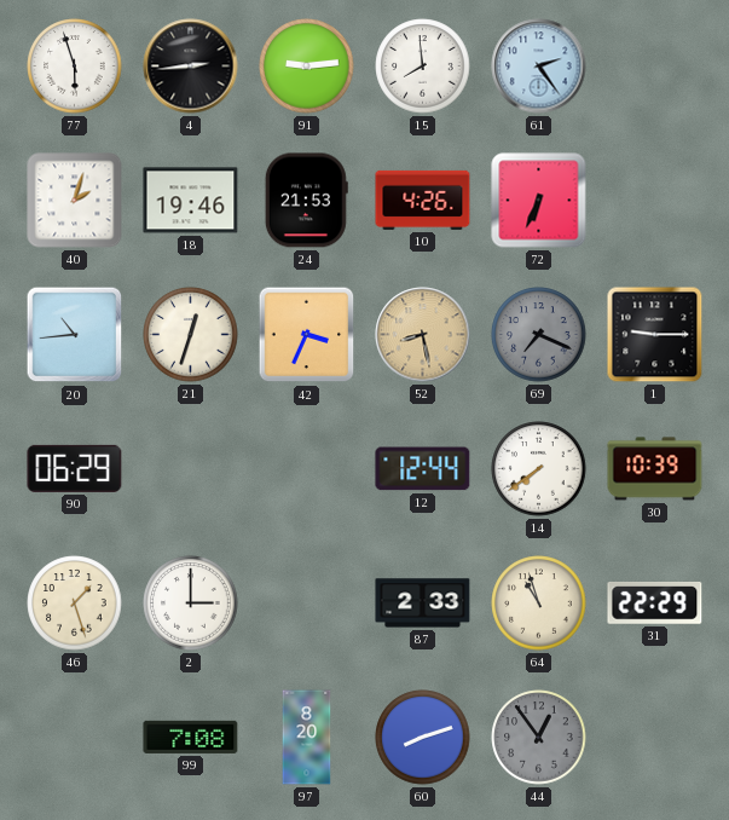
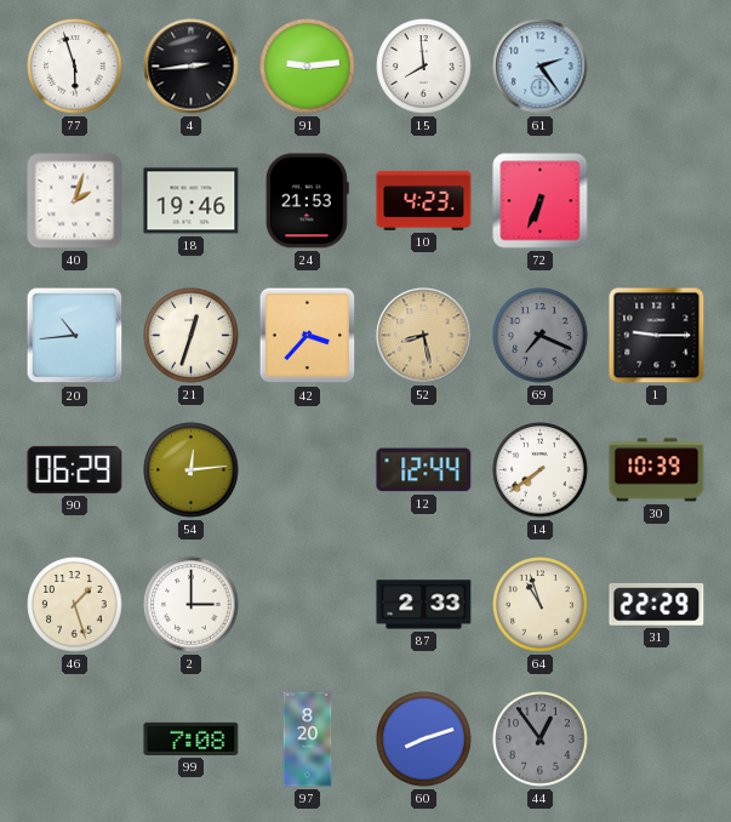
10: 4:26 -> 4:23 (424, 200)
42: 3:34 -> 3:37 (308, 336)
54: none -> 12:14 (192, 470)
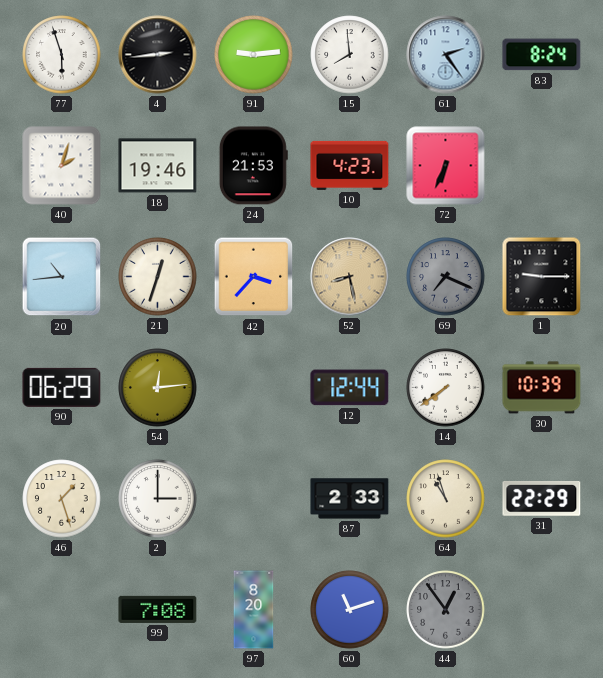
83: none -> 8:24 (542, 55)
60: 8:12 -> 11:12 (350, 610)
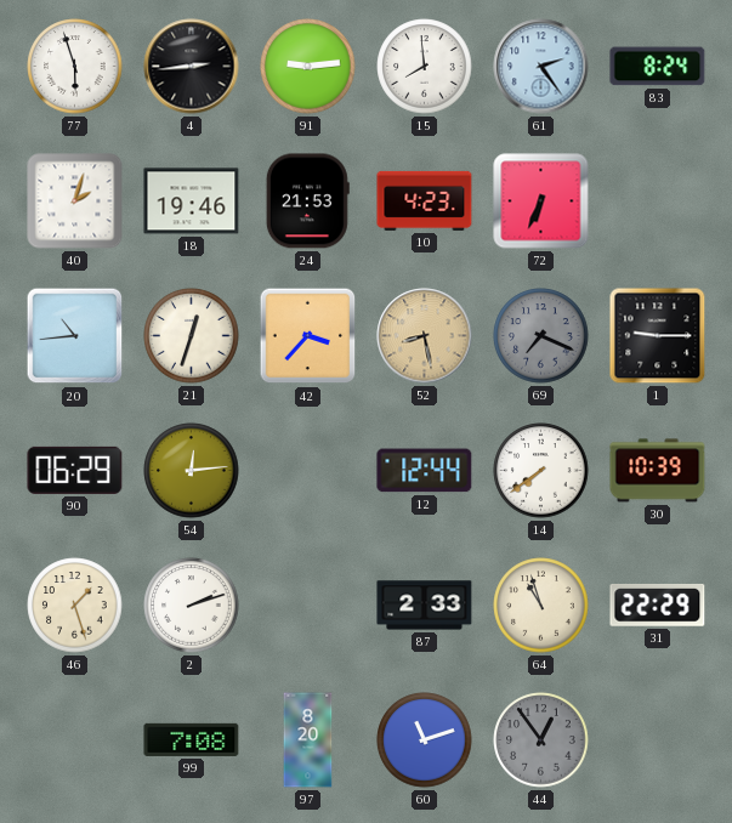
2: 3:00 -> 2:12 (192, 606)
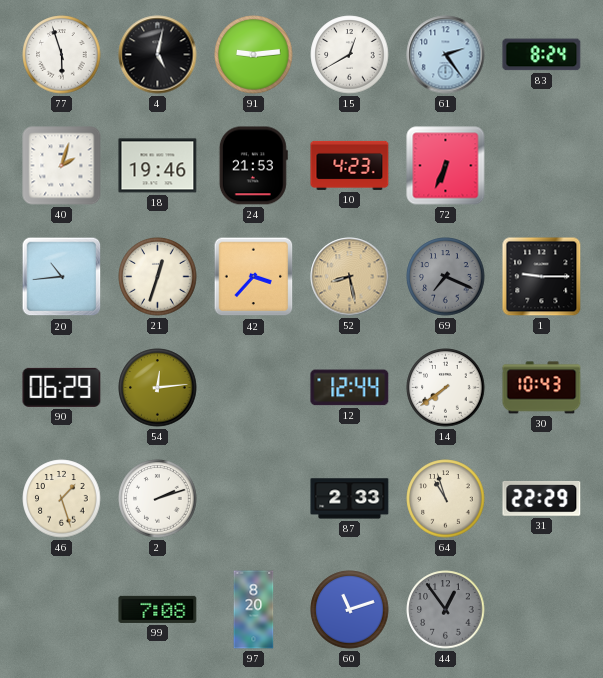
4: 2:44 -> 5:02 (158, 55)
15: 7:59 -> 12:40 (350, 55)
30: 10:39 -> 10:43 (542, 388)
